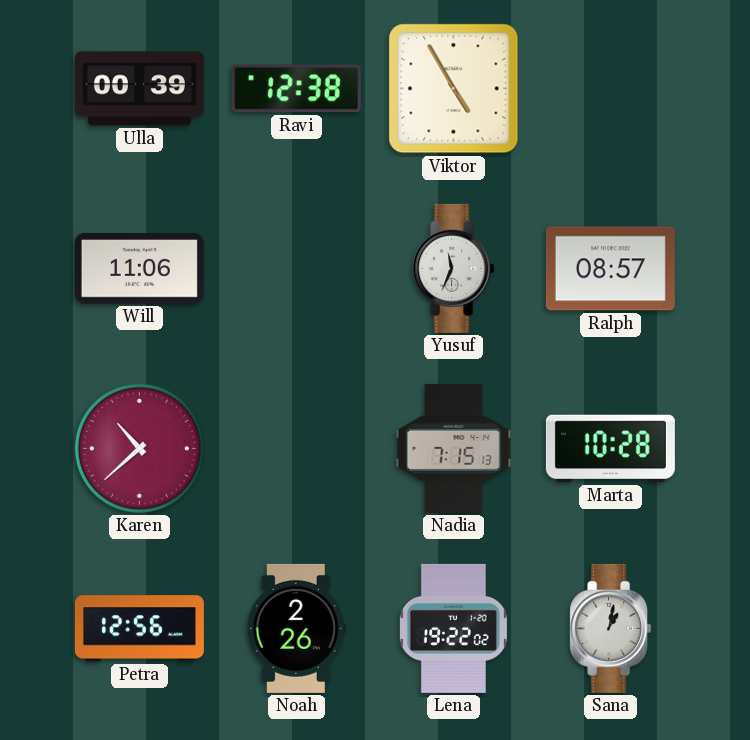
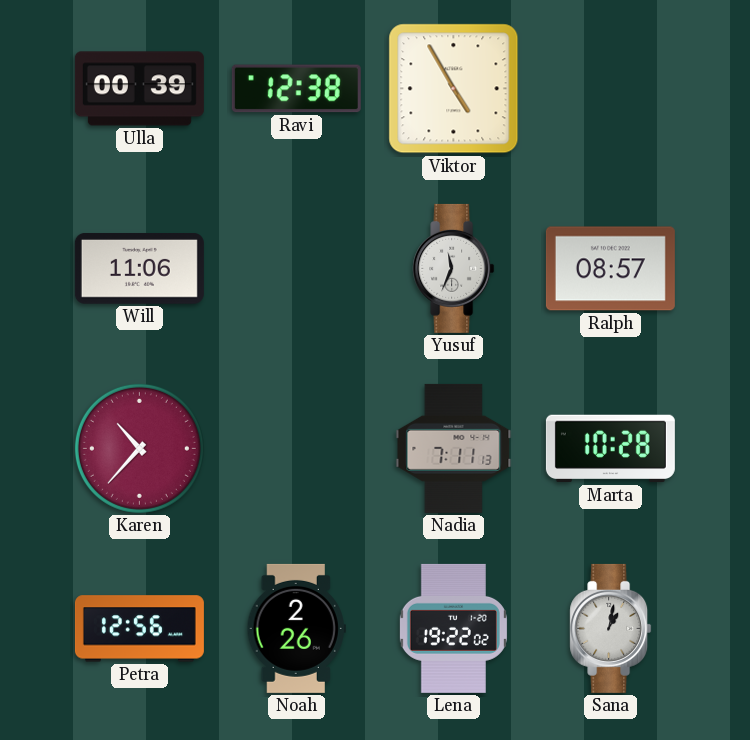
Karen: 10:38 -> 10:37 (139, 448)
Nadia: 7:15 -> 7:11 (454, 448)
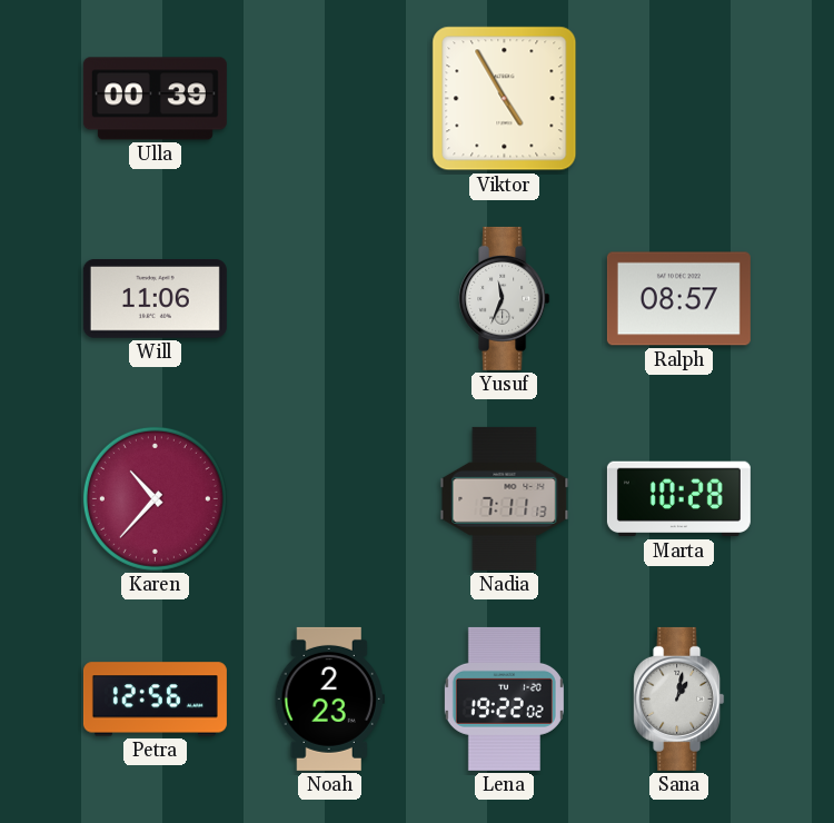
Ravi: 12:38 -> none (296, 89)
Noah: 2:26 -> 2:23 (329, 698)
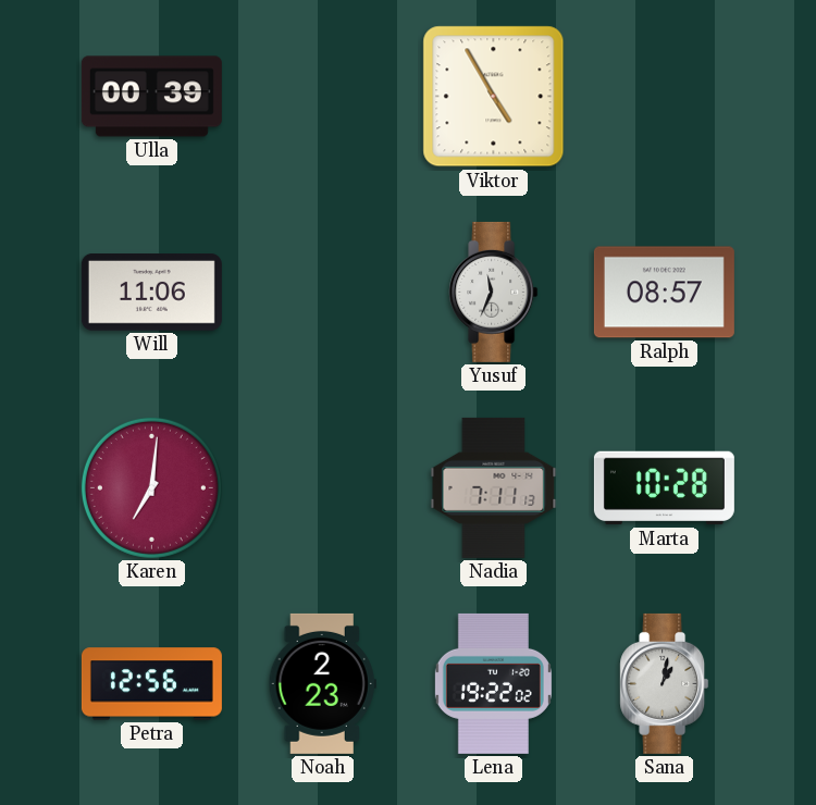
Karen: 10:37 -> 7:01 (151, 487)
